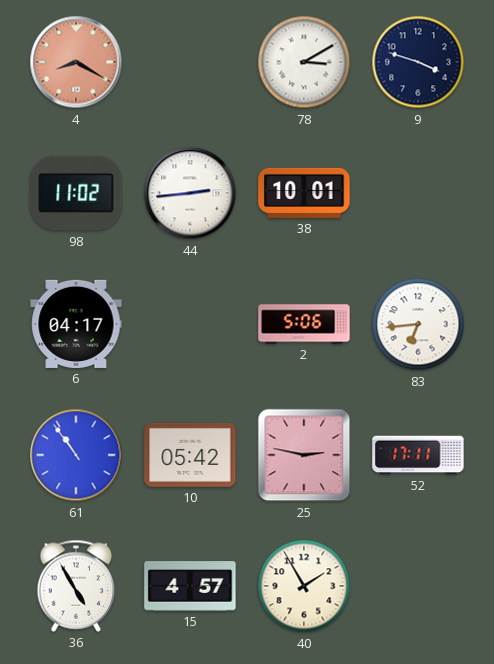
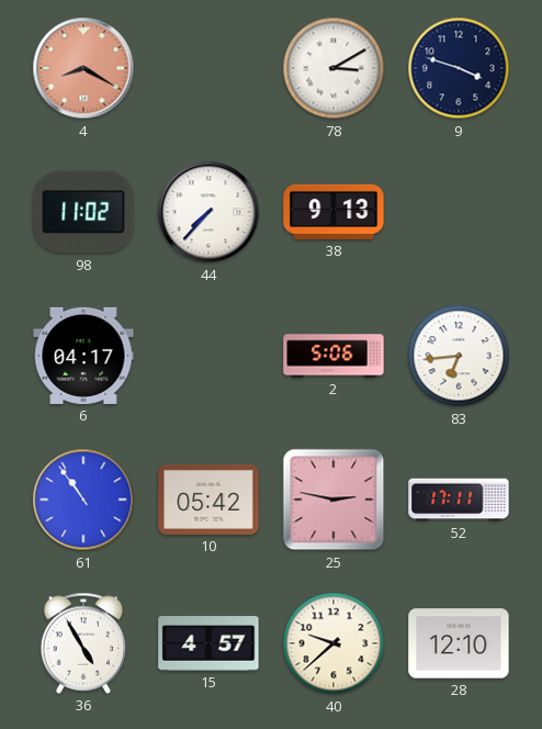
44: 2:44 -> 7:37 (208, 212)
38: 10:01 -> 9:13 (334, 212)
40: 1:55 -> 9:38 (334, 643)
28: none -> 12:10 (459, 643)
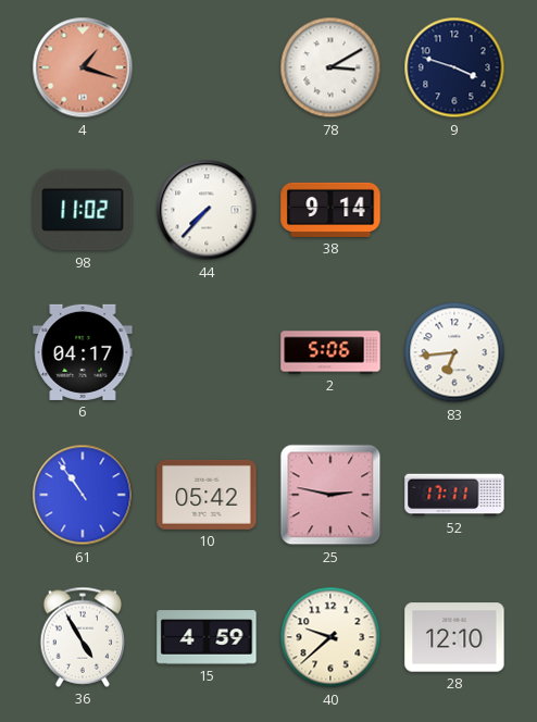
4: 8:20 -> 1:18 (83, 67)
38: 9:13 -> 9:14 (330, 210)
15: 4:57 -> 4:59 (207, 637)
